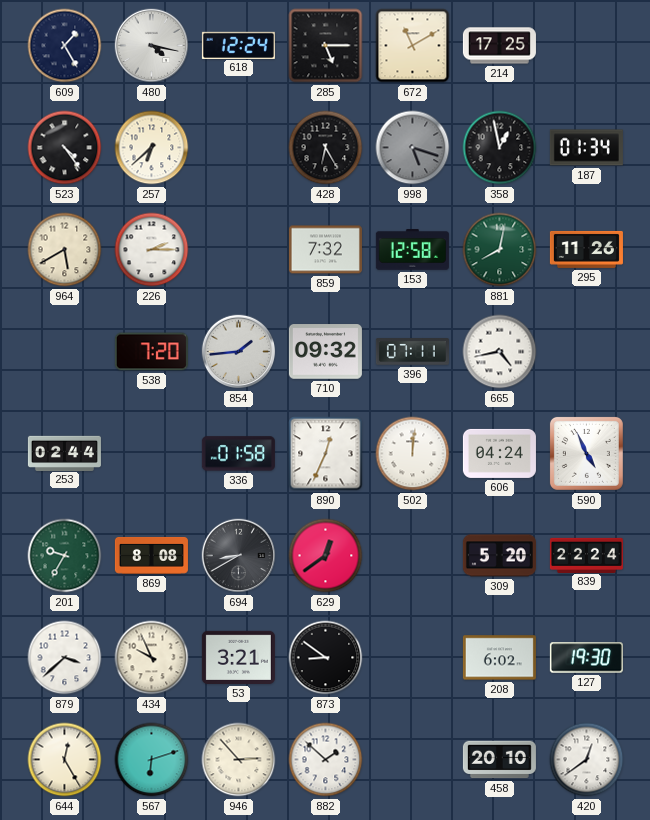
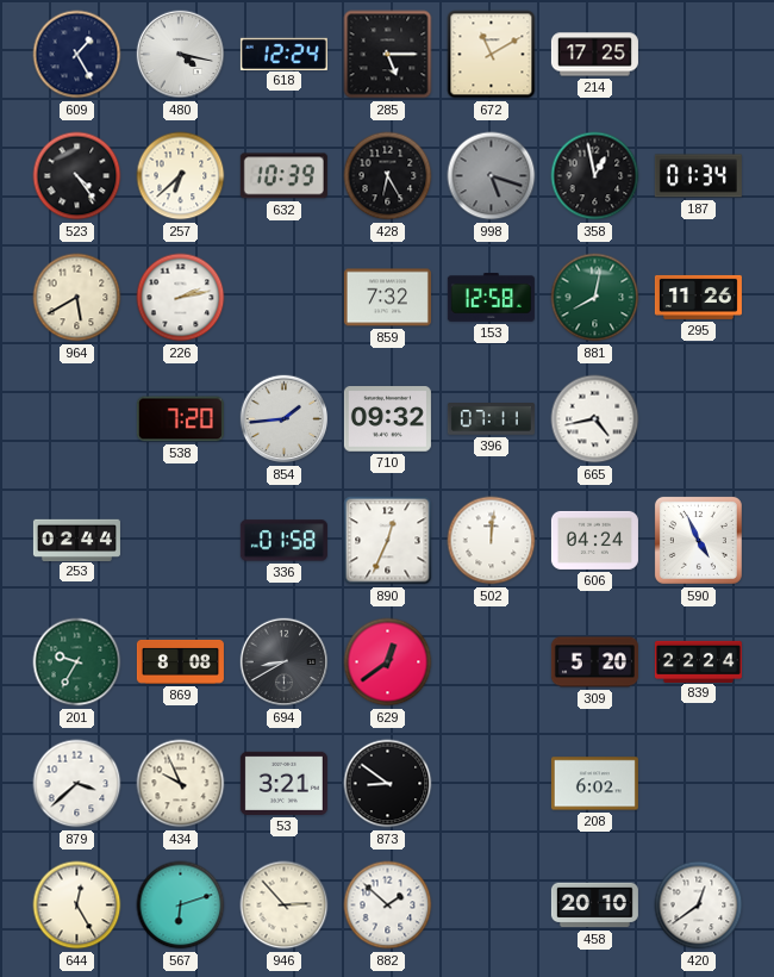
632: none -> 10:39 (283, 176)
226: 2:15 -> 2:13 (181, 298)
127: 19:30 -> none (586, 658)
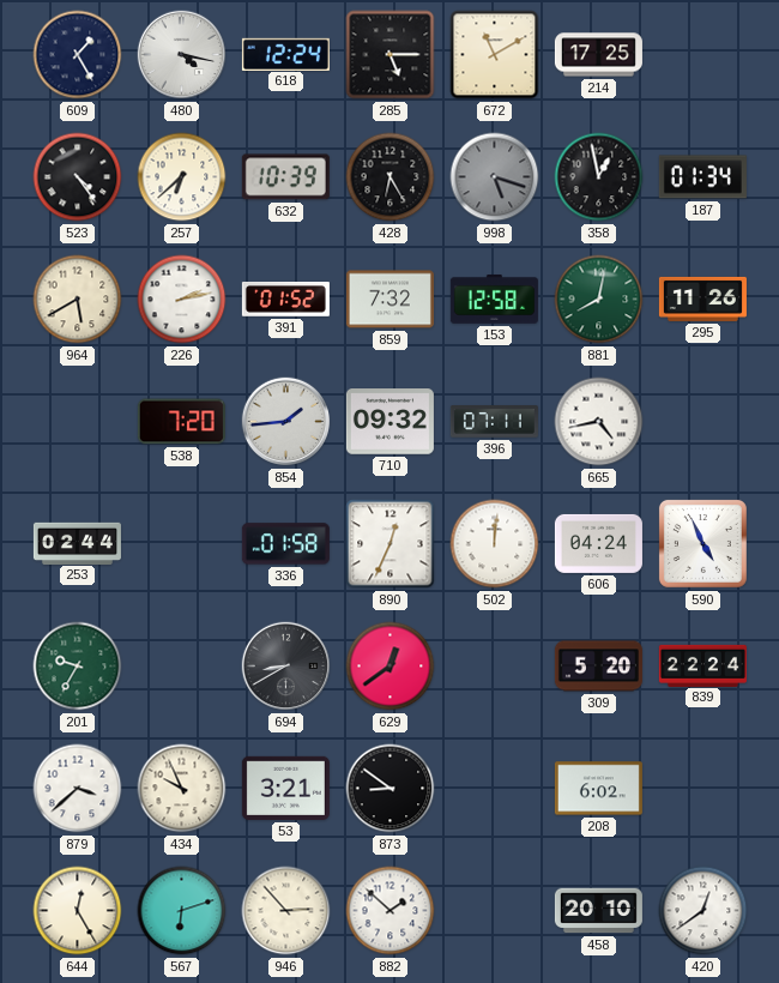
391: none -> 01:52 (285, 300)
869: 8:08 -> none (180, 661)
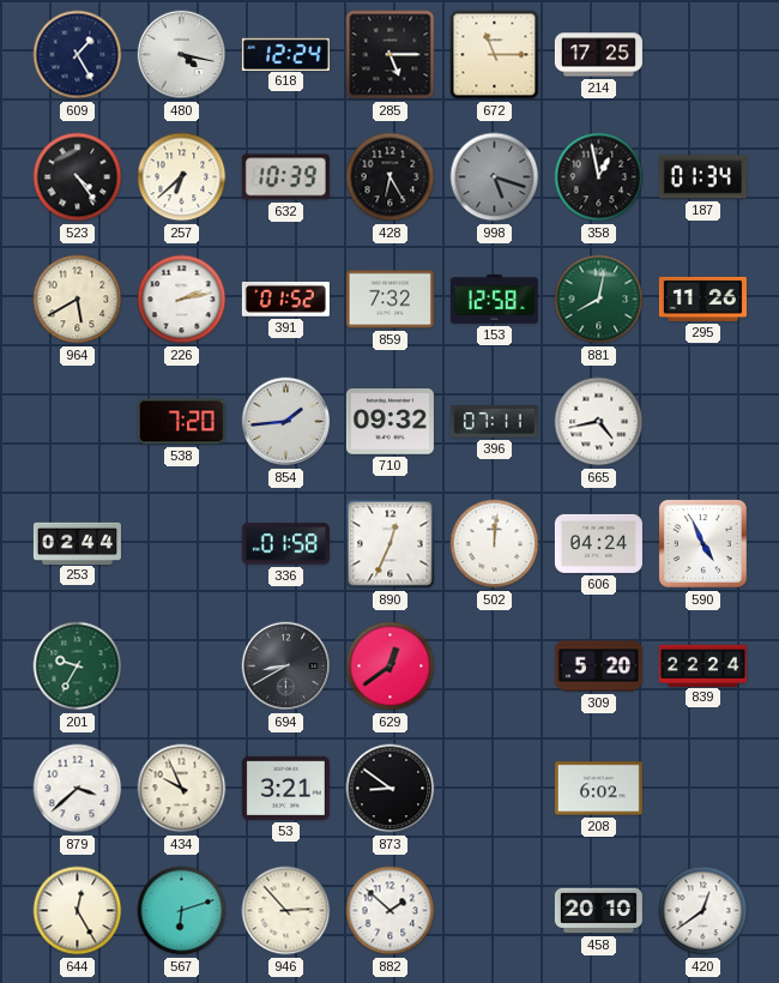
672: 11:10 -> 11:15 (495, 55)
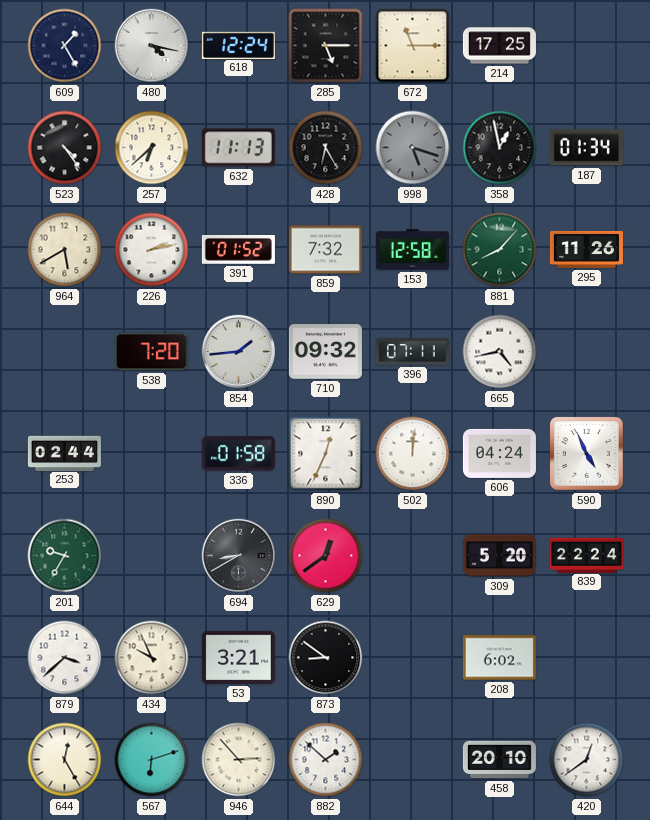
632: 10:39 -> 11:13 (238, 148)
881: 8:02 -> 8:07 (500, 250)
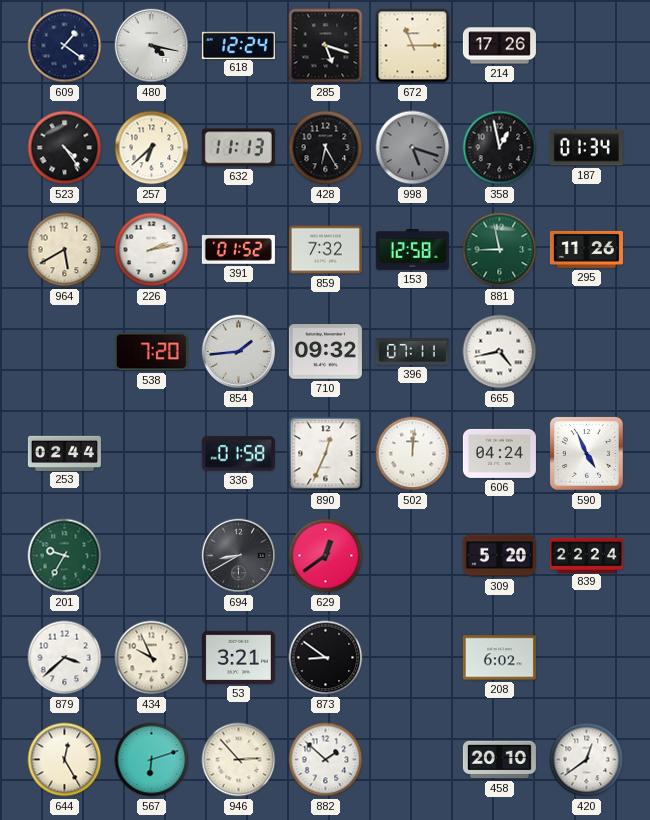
609: 1:25 -> 1:21 (65, 46)
285: 5:15 -> 5:18 (326, 46)
214: 17:25 -> 17:26 (499, 46)
881: 8:07 -> 8:58 (500, 250)
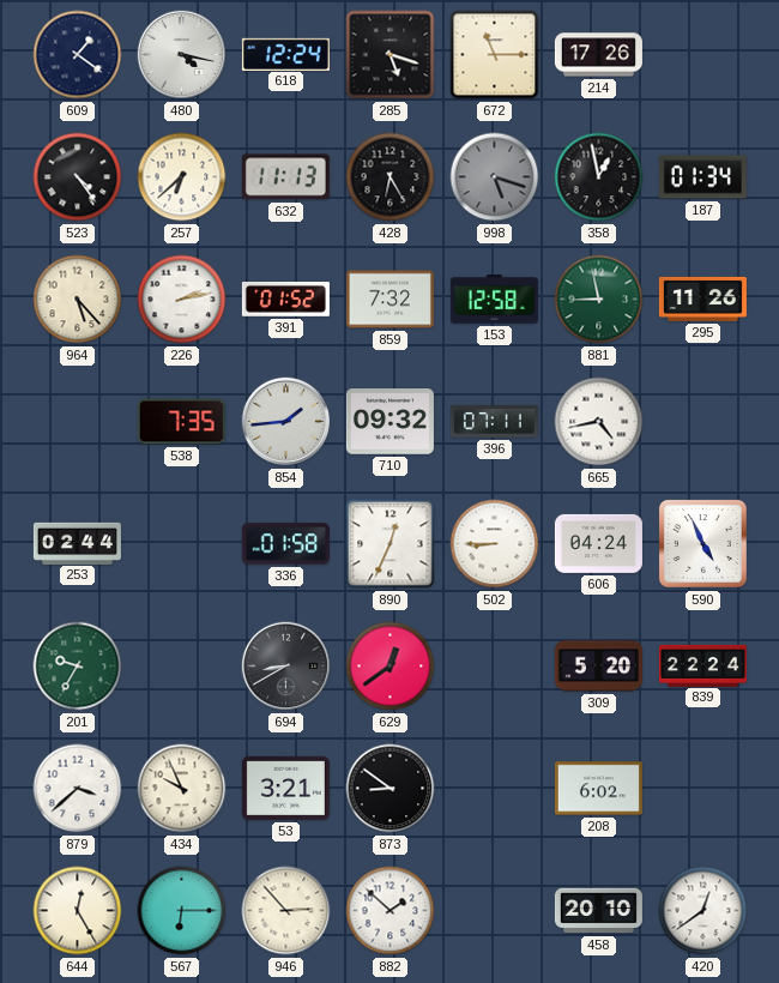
964: 5:40 -> 5:23 (78, 300)
538: 7:20 -> 7:35 (181, 422)
502: 12:01 -> 8:45 (495, 544)
567: 6:12 -> 6:15 (182, 911)
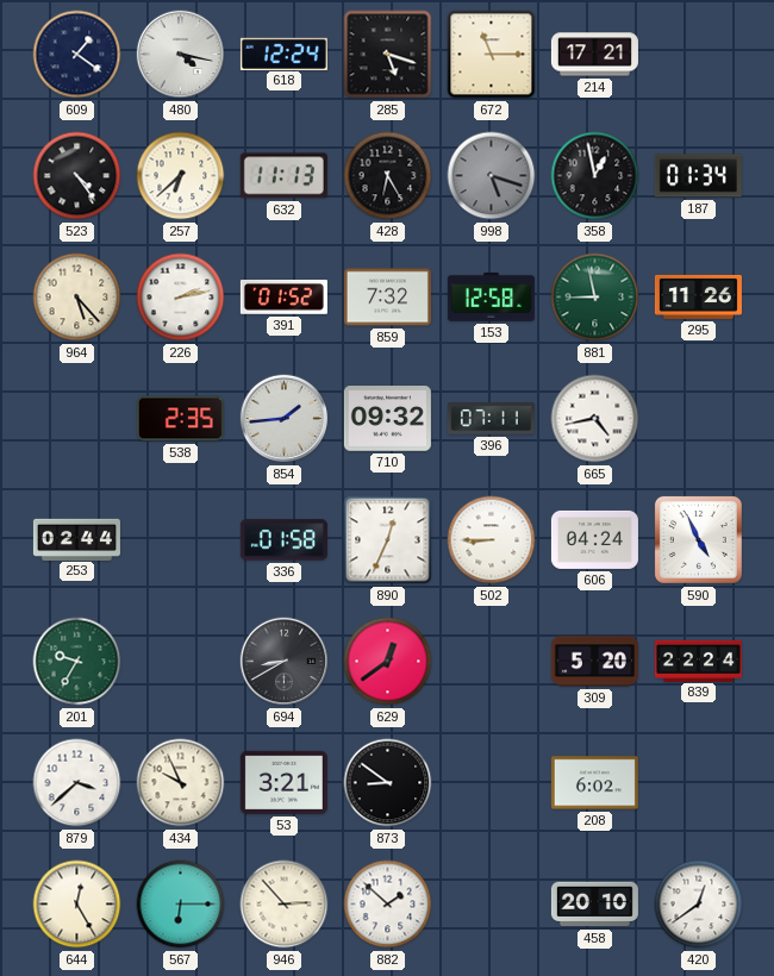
214: 17:26 -> 17:21 (594, 55)
538: 7:35 -> 2:35 (180, 419)
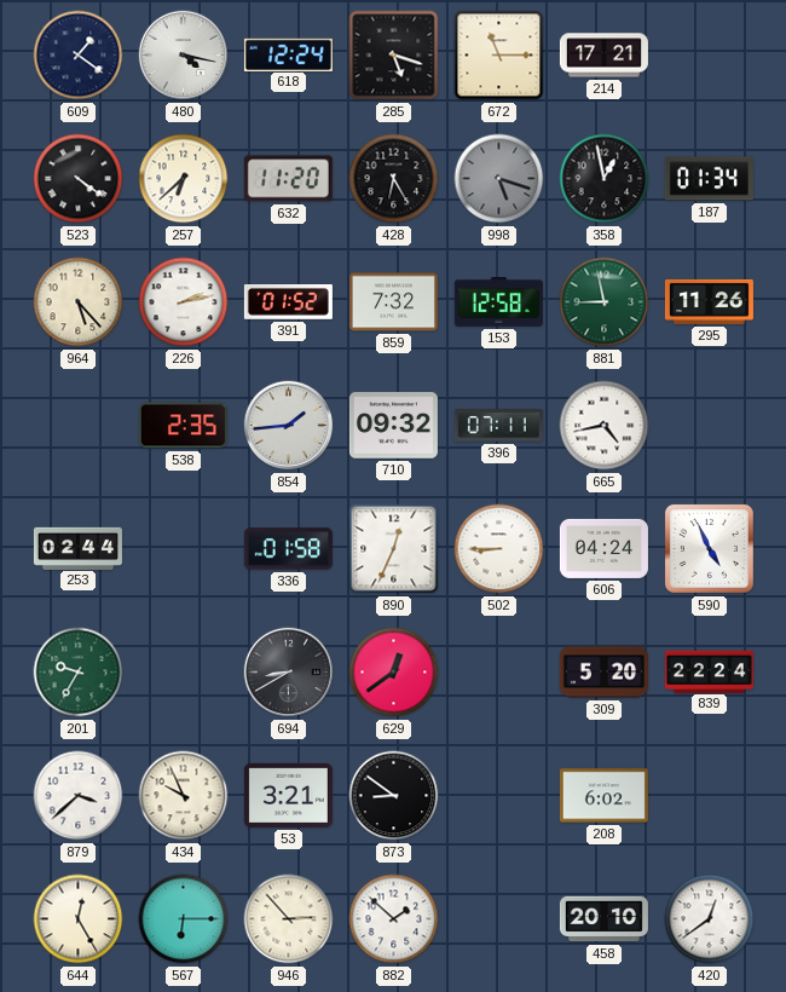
523: 4:24 -> 4:21 (79, 179)
632: 11:13 -> 11:20 (288, 179)
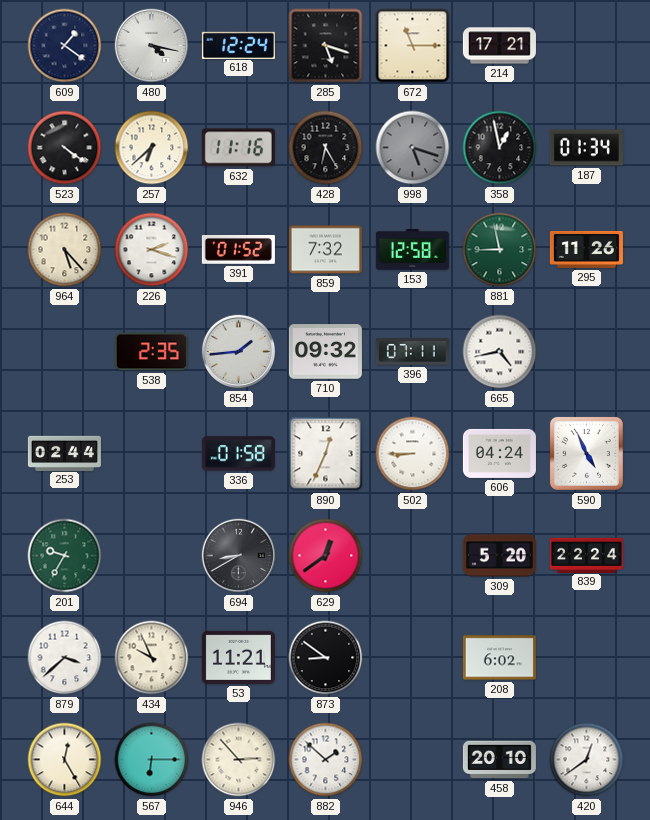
632: 11:20 -> 11:16 (238, 148)
226: 2:13 -> 2:18 (152, 250)
53: 3:21 -> 11:21 (238, 657)
